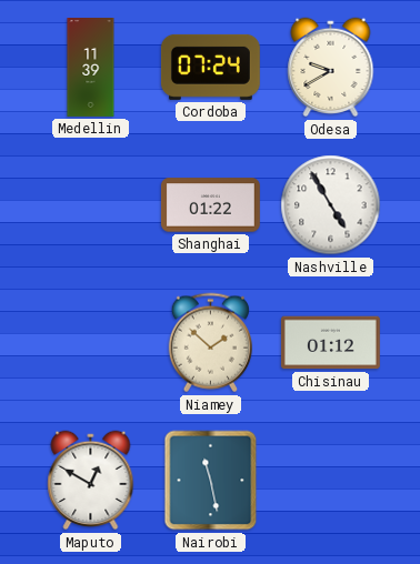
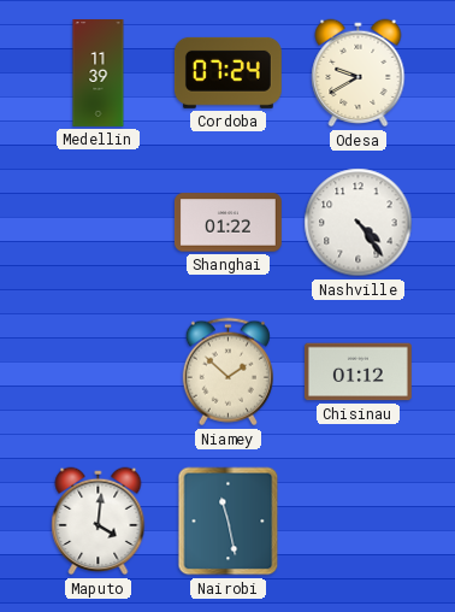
Nashville: 4:55 -> 4:24 (359, 223)
Maputo: 12:50 -> 4:01 (99, 522)
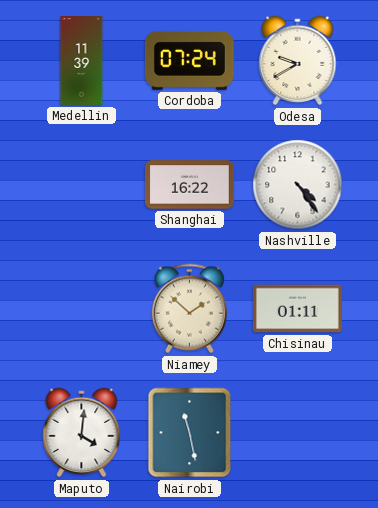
Shanghai: 01:22 -> 16:22 (189, 185)
Chisinau: 01:12 -> 01:11 (297, 309)
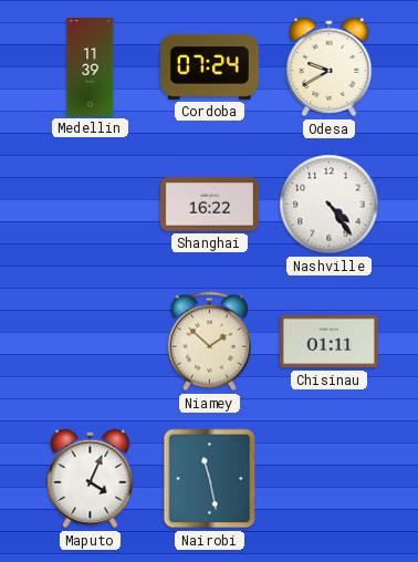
Maputo: 4:01 -> 4:04 (91, 479)
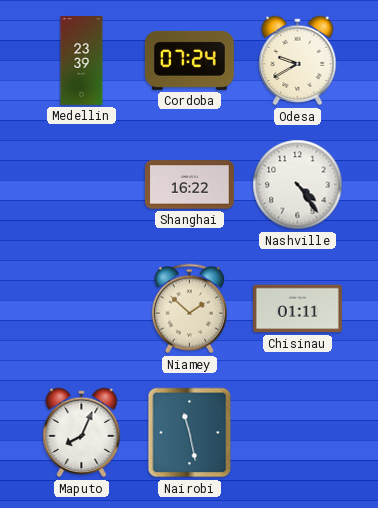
Medellin: 11:39 -> 23:39 (82, 61)
Maputo: 4:04 -> 8:04 (82, 433)
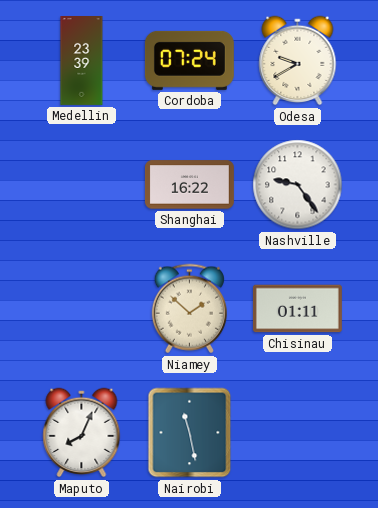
Nashville: 4:24 -> 9:24 (298, 185)
